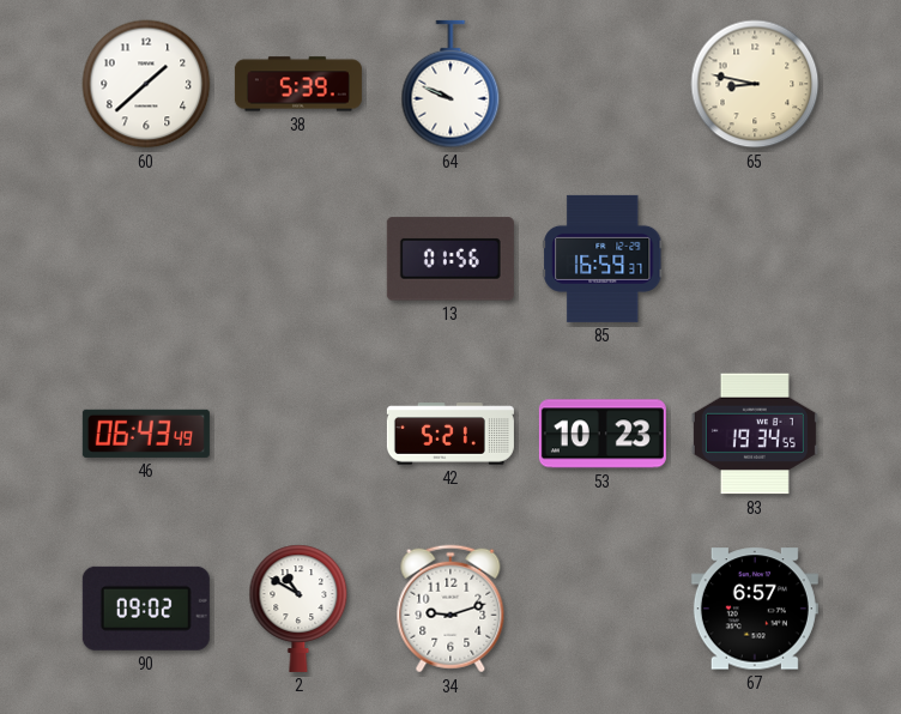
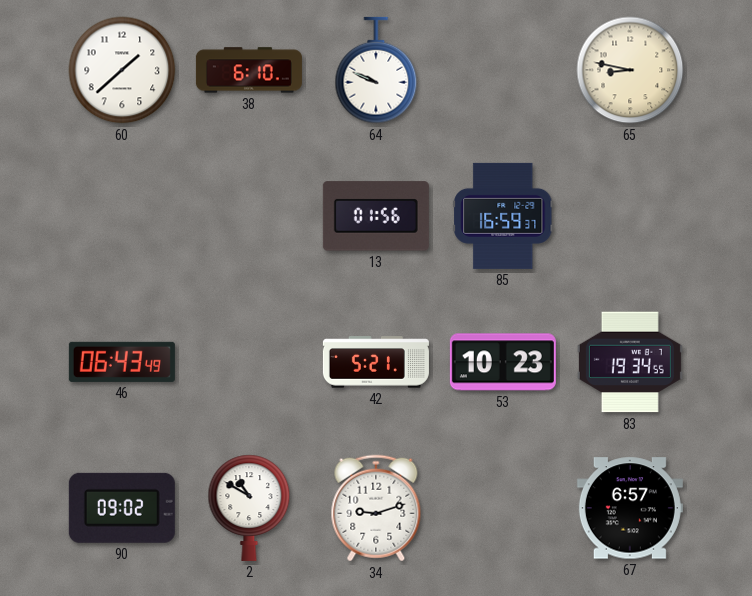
38: 5:39 -> 6:10 (249, 70)
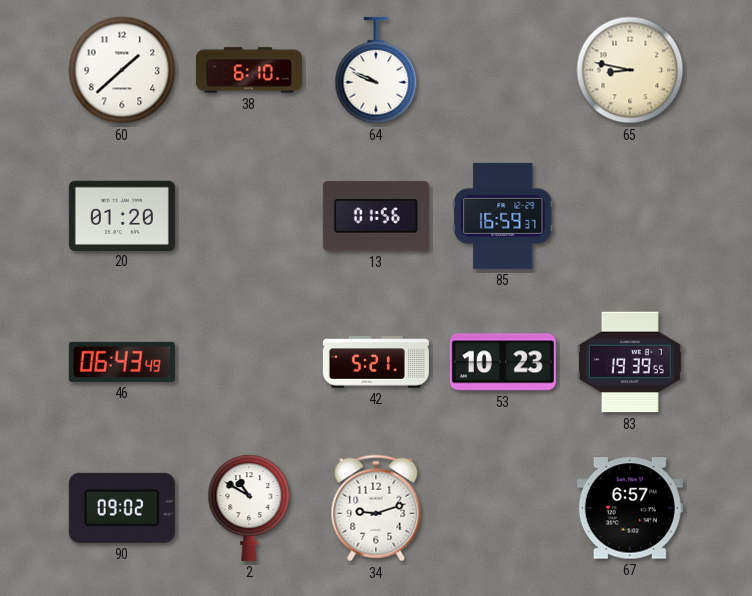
20: none -> 01:20 (122, 215)
83: 19:34 -> 19:39 (630, 362)
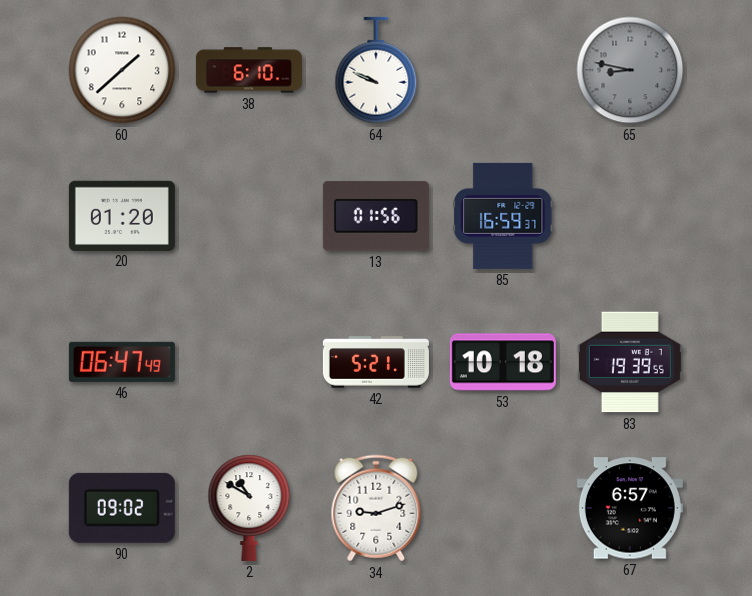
65 dial: cream -> grey (630, 70)
46: 06:43 -> 06:47 (122, 362)
53: 10:23 -> 10:18 (503, 362)
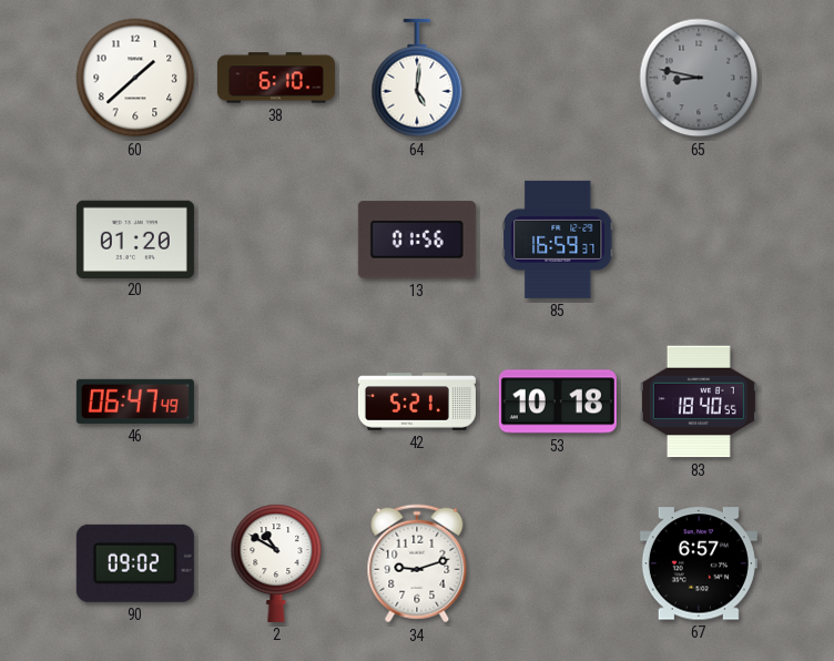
64: 9:49 -> 5:01 (417, 78)
83: 19:39 -> 18:40 (699, 401)
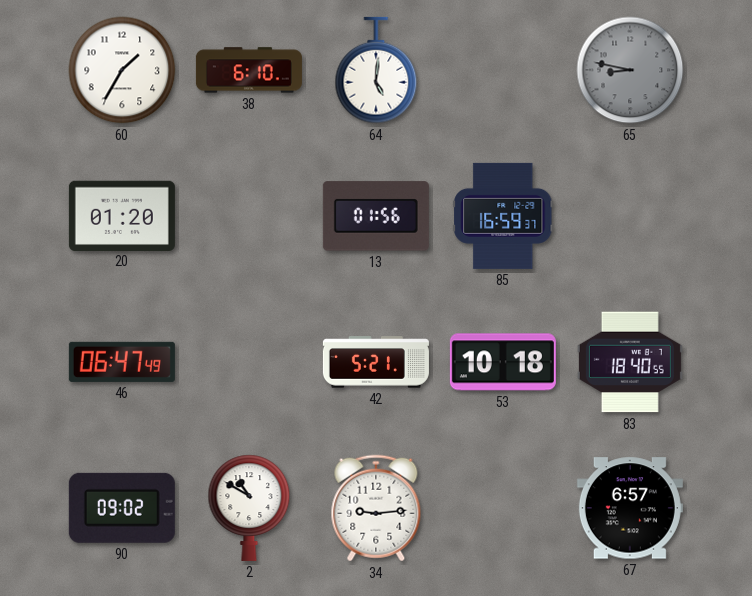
60: 1:38 -> 1:35 (122, 70)
34: 9:12 -> 9:14 (376, 508)
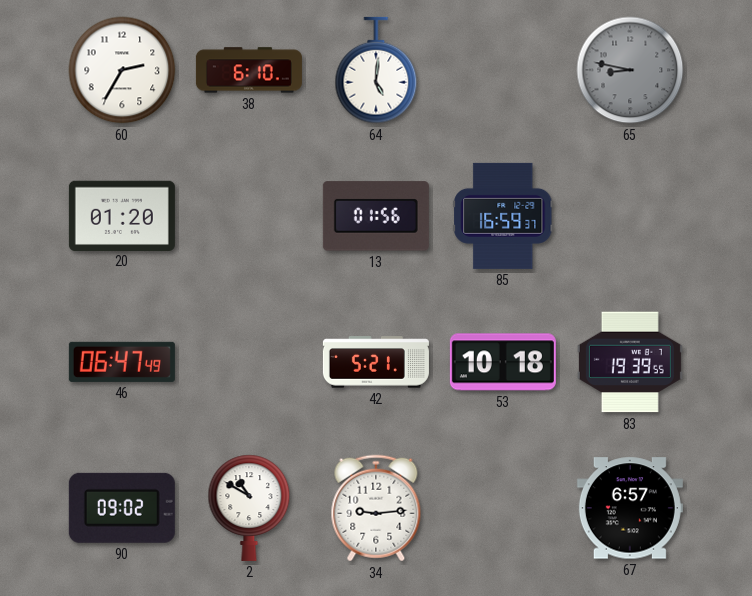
60: 1:35 -> 2:35 (122, 70)
83: 18:40 -> 19:39 (630, 362)
